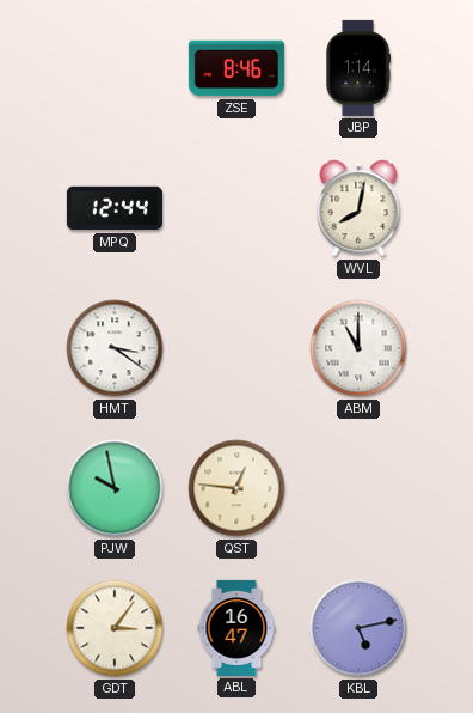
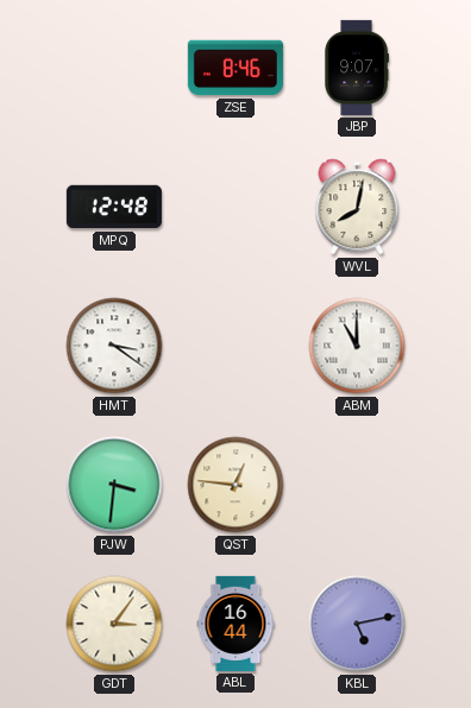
JBP: 1:14 -> 9:07 (357, 68)
MPQ: 12:44 -> 12:48 (114, 207)
PJW: 9:58 -> 3:31 (114, 485)
ABL: 16:47 -> 16:44 (235, 624)
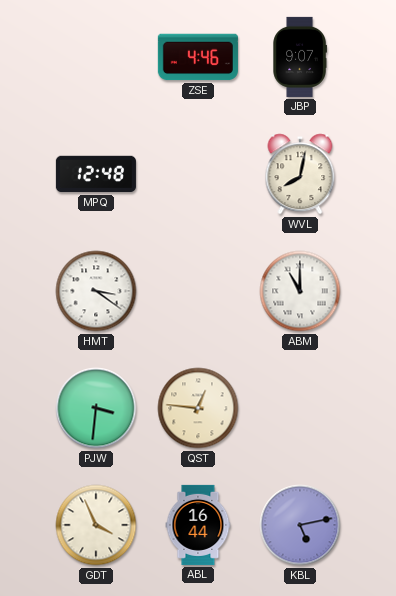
ZSE: 8:46 -> 4:46 (198, 57)
GDT: 3:06 -> 3:56 (96, 525)
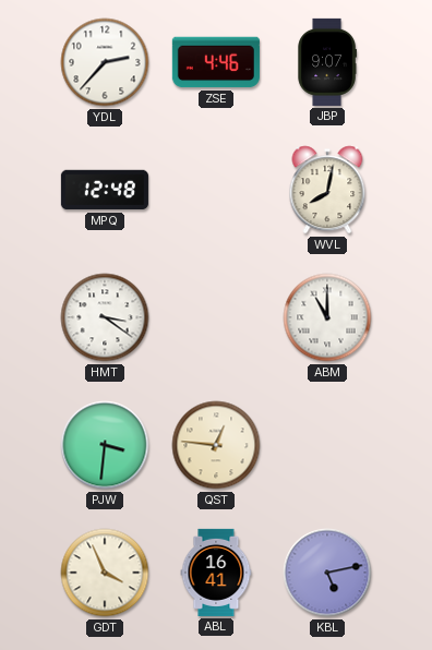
YDL: none -> 2:37 (105, 62)
ABL: 16:44 -> 16:41 (216, 573)
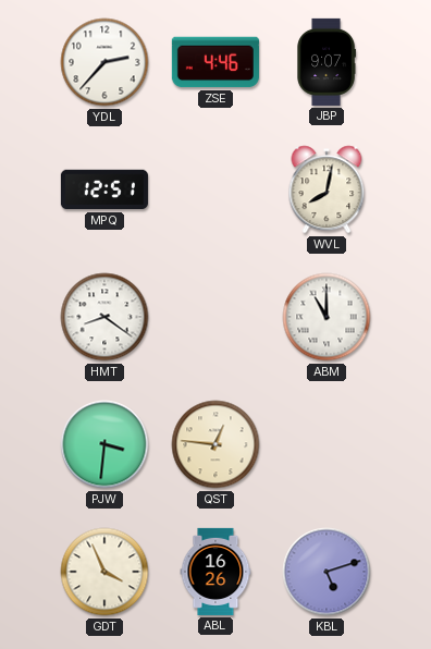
MPQ: 12:48 -> 12:51 (104, 189)
HMT: 3:21 -> 8:21 (104, 317)
ABL: 16:41 -> 16:26 (215, 572)
KBL: 5:13 -> 5:12 (327, 572)
